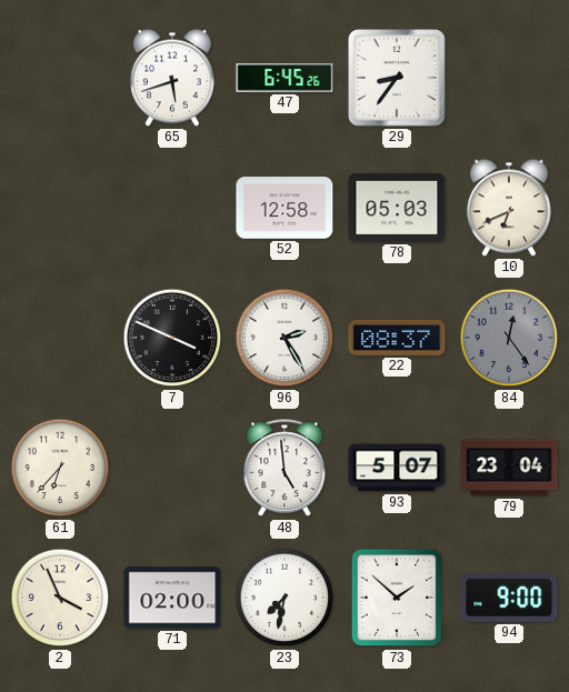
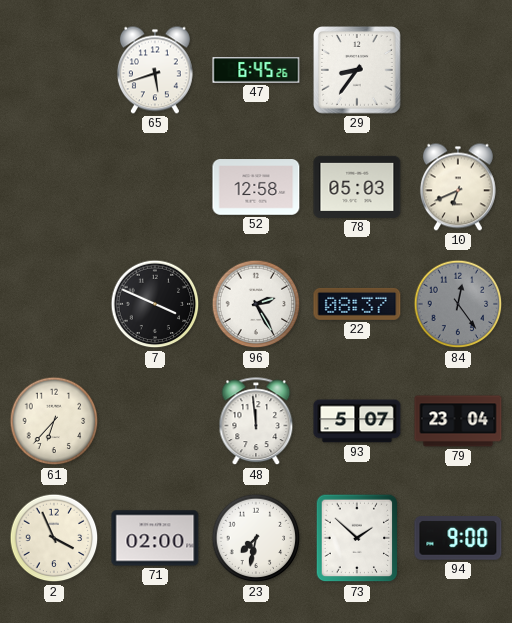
48: 4:59 -> 11:59 (256, 422)
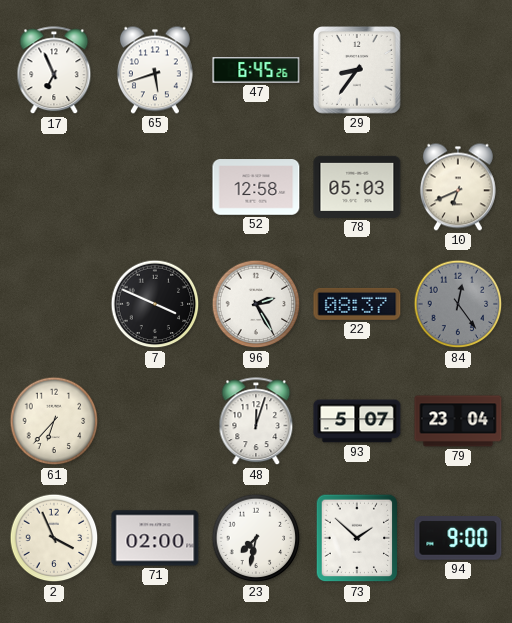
17: none -> 6:56 (54, 71)
48: 11:59 -> 12:03 (256, 422)
